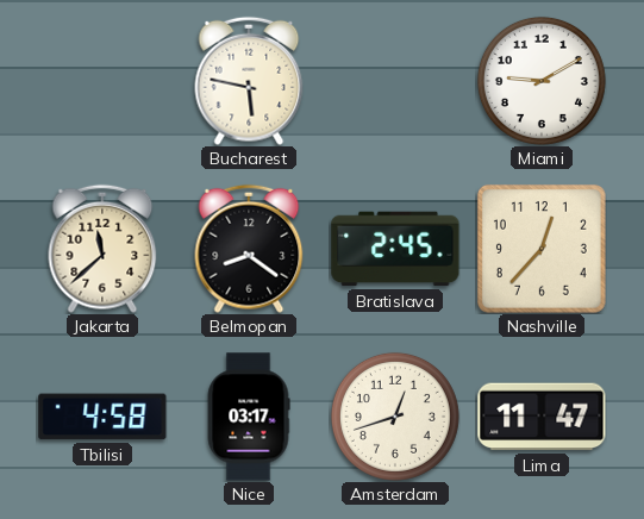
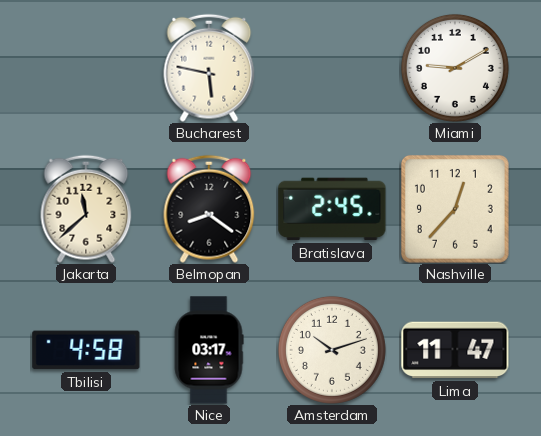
Amsterdam: 12:42 -> 10:12 (332, 350)
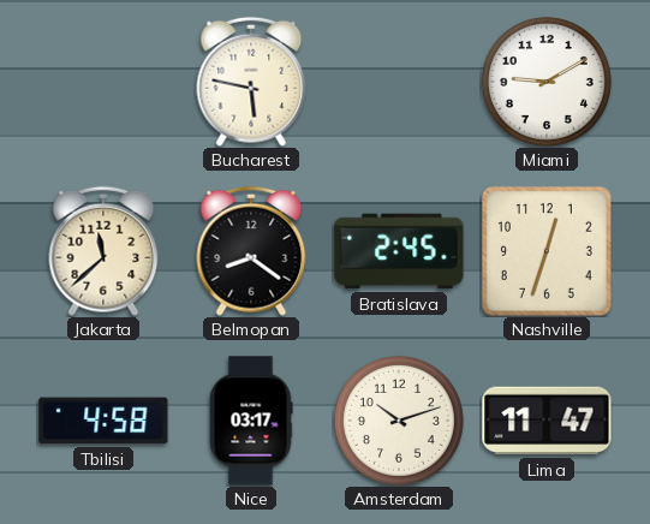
Nashville: 12:37 -> 12:33 (547, 251)
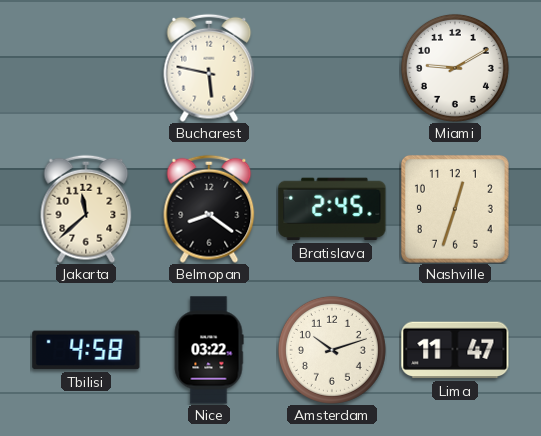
Nice: 03:17 -> 03:22 (209, 350)
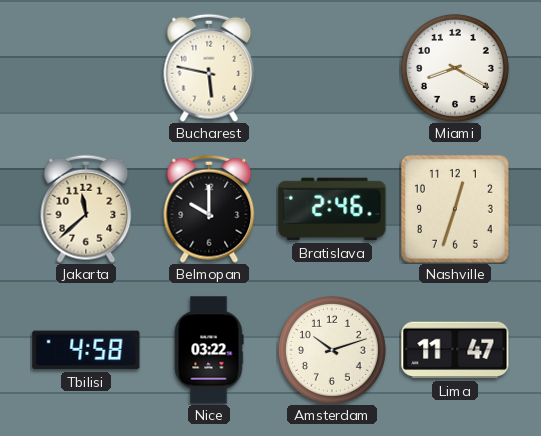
Miami: 9:10 -> 8:20 (455, 68)
Belmopan: 8:21 -> 10:00 (209, 209)
Bratislava: 2:45 -> 2:46 (332, 209)
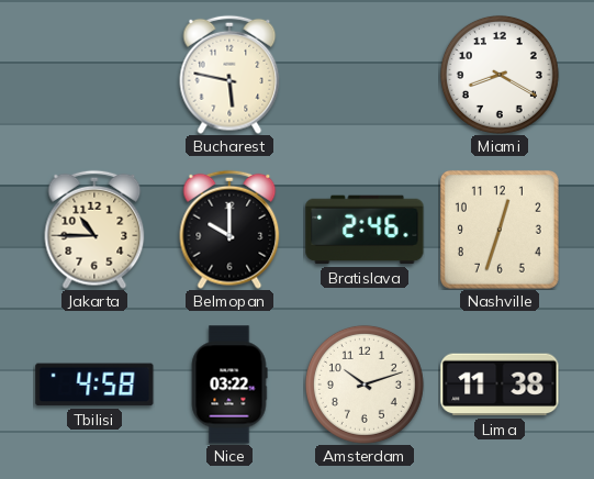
Jakarta: 11:38 -> 10:45 (94, 230)
Lima: 11:47 -> 11:38 (500, 385)
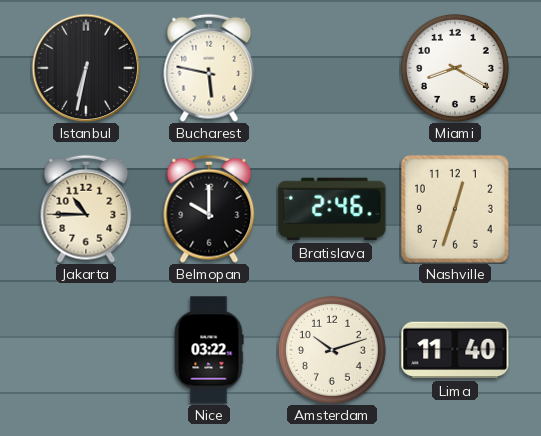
Istanbul: none -> 6:32 (86, 68)
Tbilisi: 4:58 -> none (94, 385)
Lima: 11:38 -> 11:40 (455, 350)
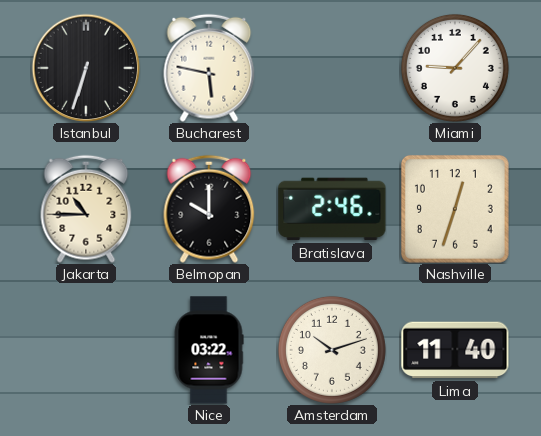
Istanbul: 6:32 -> 6:33 (86, 68)
Miami: 8:20 -> 9:07 (455, 68)
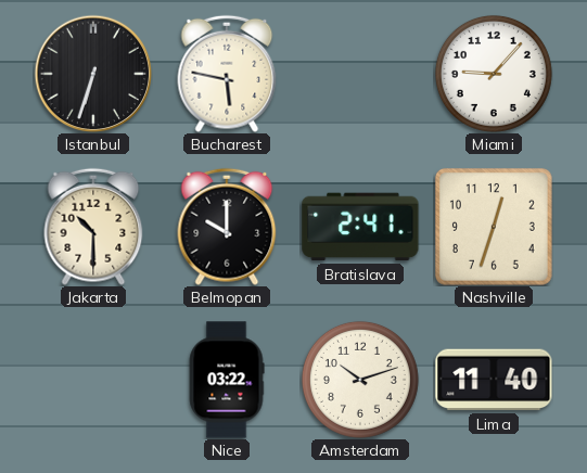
Jakarta: 10:45 -> 10:30 (93, 227)
Bratislava: 2:46 -> 2:41 (360, 227)
